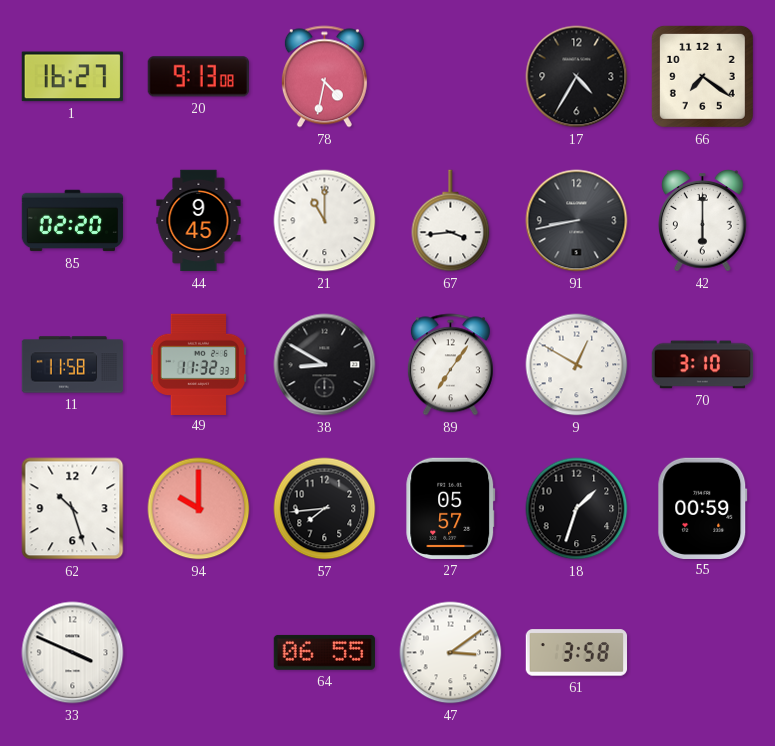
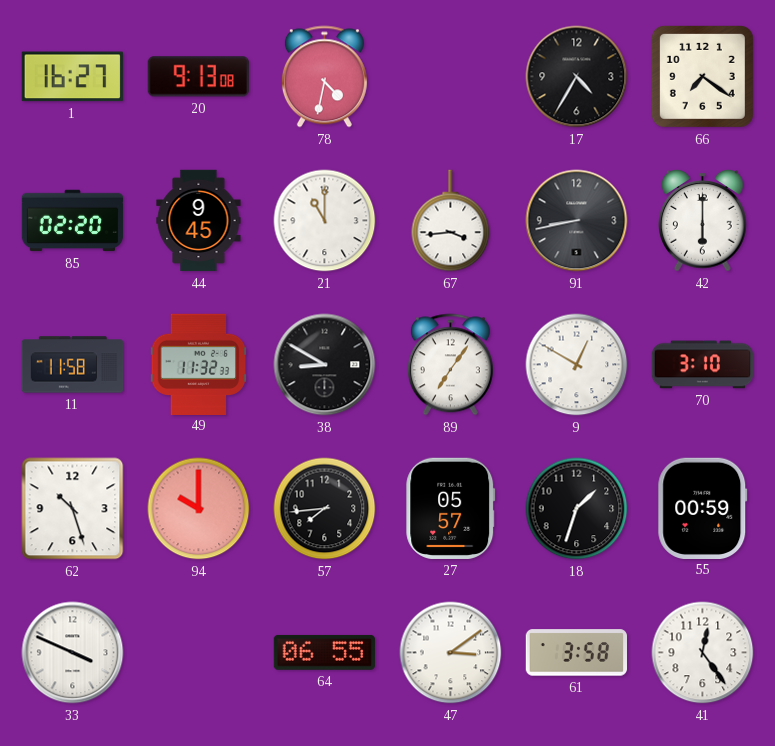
41: none -> 12:24 (703, 653)
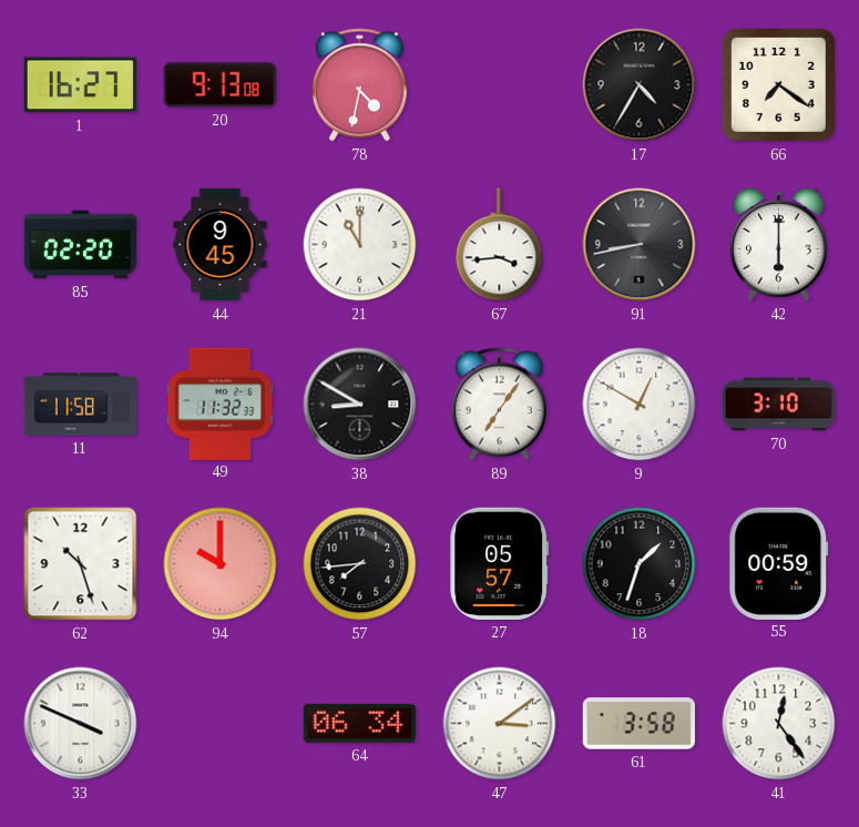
64: 06:55 -> 06:34 (359, 723)
